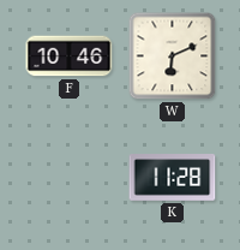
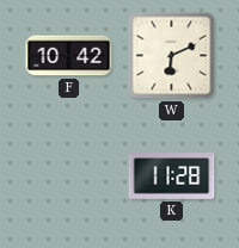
F: 10:46 -> 10:42 (69, 56)
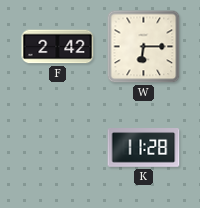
F: 10:42 -> 2:42 (58, 47)
W: 6:11 -> 6:15 (144, 47)
